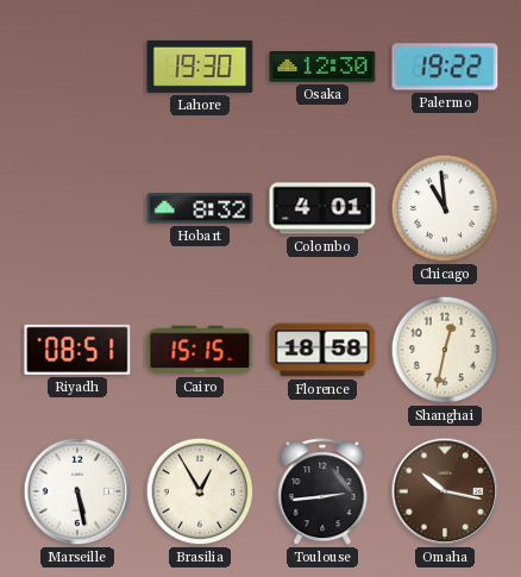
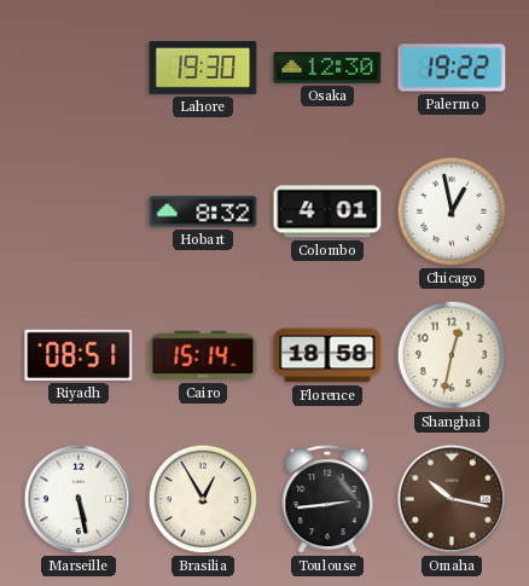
Chicago: 10:59 -> 12:58 (452, 211)
Cairo: 15:15 -> 15:14 (203, 355)
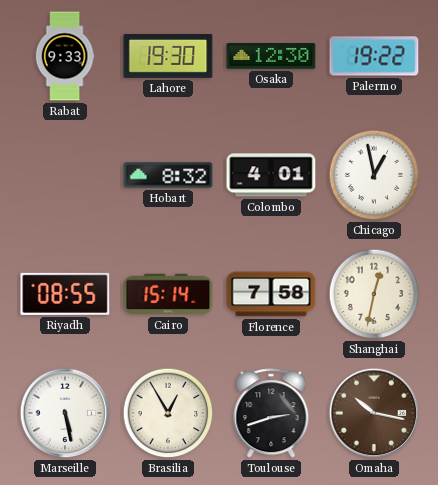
Rabat: none -> 9:33 (65, 56)
Riyadh: 08:51 -> 08:55 (65, 294)
Florence: 18:58 -> 7:58 (271, 294)
Toulouse: 2:44 -> 2:42 (271, 414)
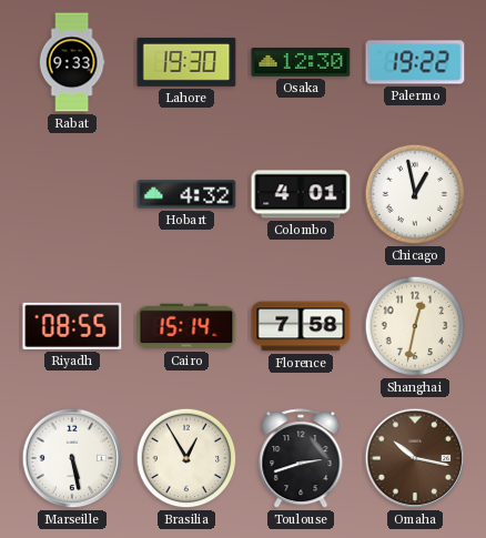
Hobart: 8:32 -> 4:32 (186, 194)
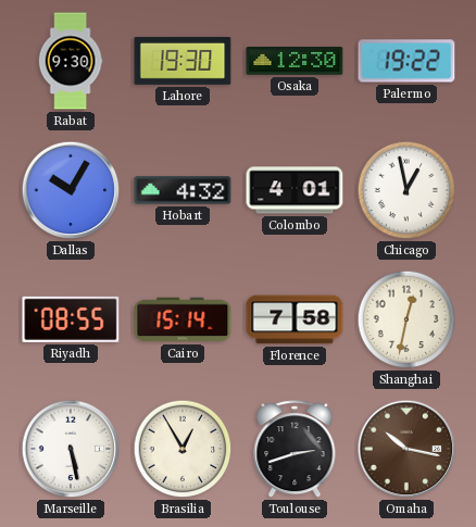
Rabat: 9:33 -> 9:30 (71, 61)
Dallas: none -> 10:05 (71, 190)
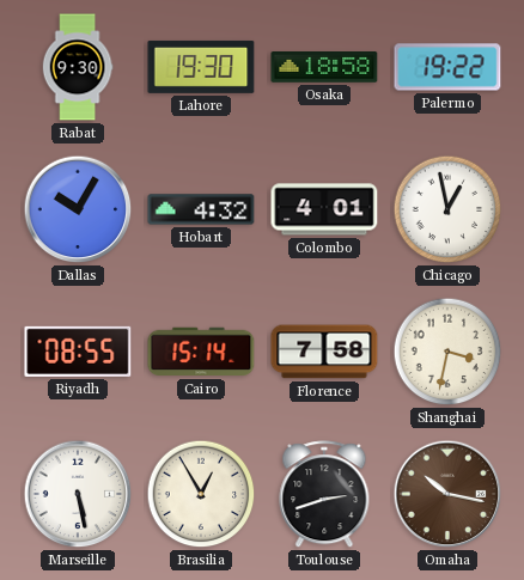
Osaka: 12:30 -> 18:58 (324, 68)
Shanghai: 12:32 -> 3:32 (447, 352)
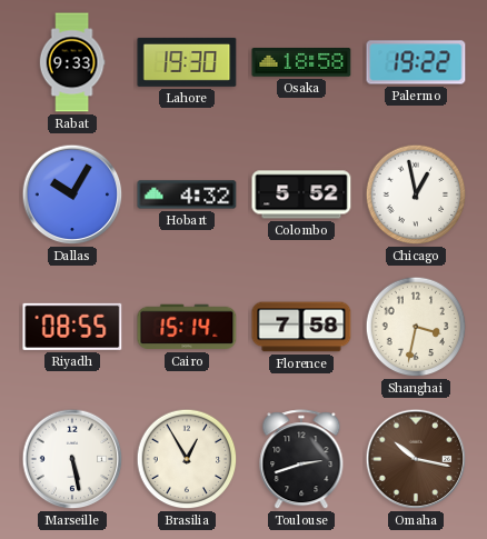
Rabat: 9:30 -> 9:33 (72, 62)
Colombo: 4:01 -> 5:52 (301, 194)
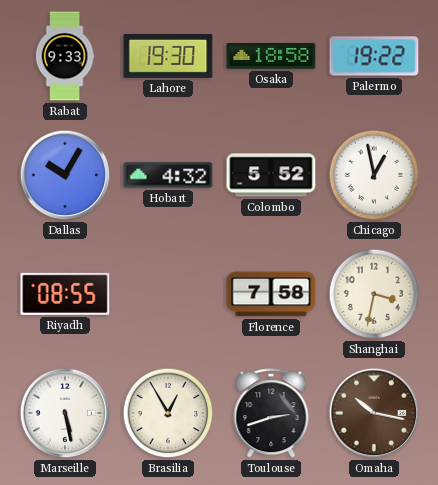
Cairo: 15:14 -> none (187, 327)
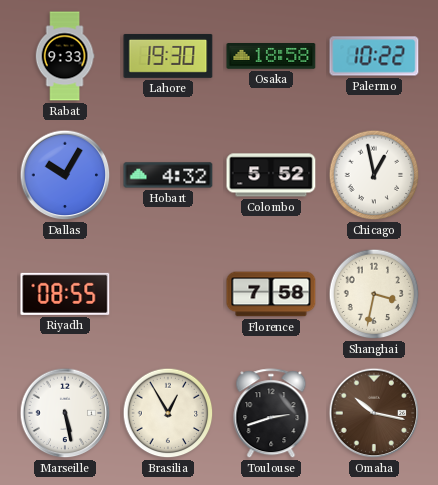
Palermo: 19:22 -> 10:22 (374, 56)
